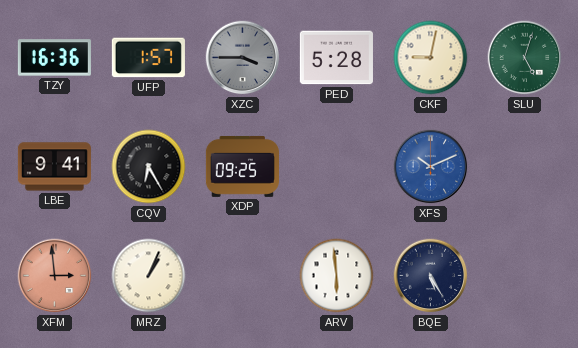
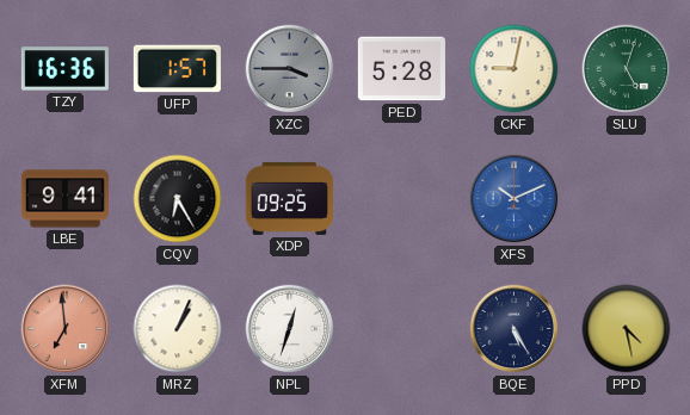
XFM: 2:59 -> 6:59 (66, 329)
NPL: none -> 12:33 (290, 329)
ARV: 5:59 -> none (337, 276)
PPD: none -> 4:28 (627, 329)
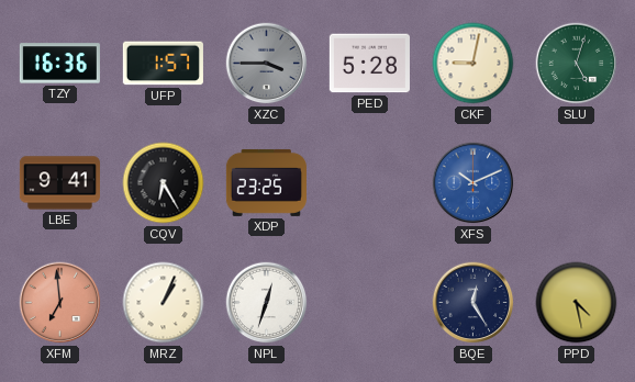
XDP: 09:25 -> 23:25 (266, 182)
BQE: 5:25 -> 12:25 (474, 303)
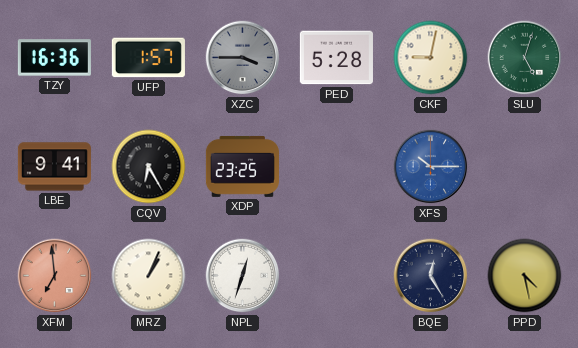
XFS: 10:11 -> 10:15 (431, 167)
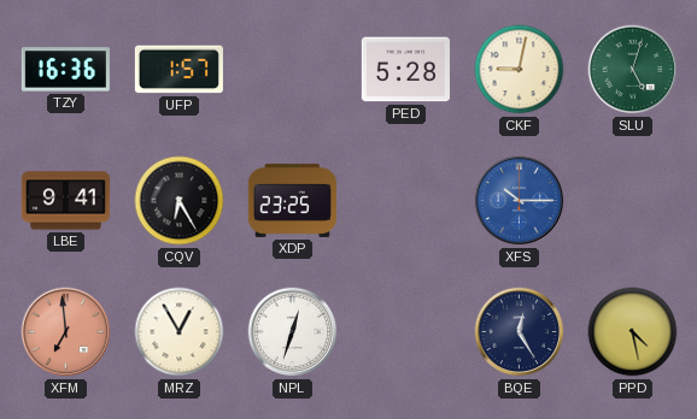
XZC: 3:45 -> none (243, 58)
MRZ: 1:04 -> 12:55 (180, 332)
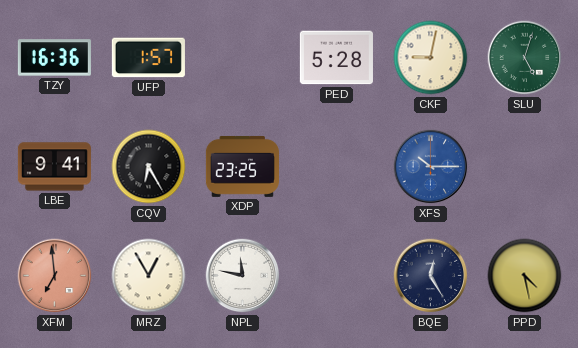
NPL: 12:33 -> 11:47 (243, 276)
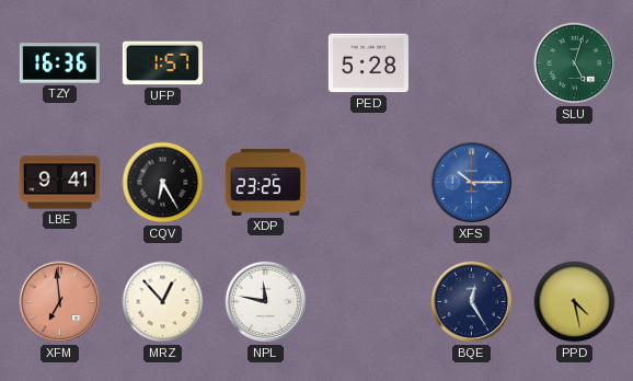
CKF: 9:02 -> none (431, 58)
MRZ: 12:55 -> 12:53 (163, 302)
